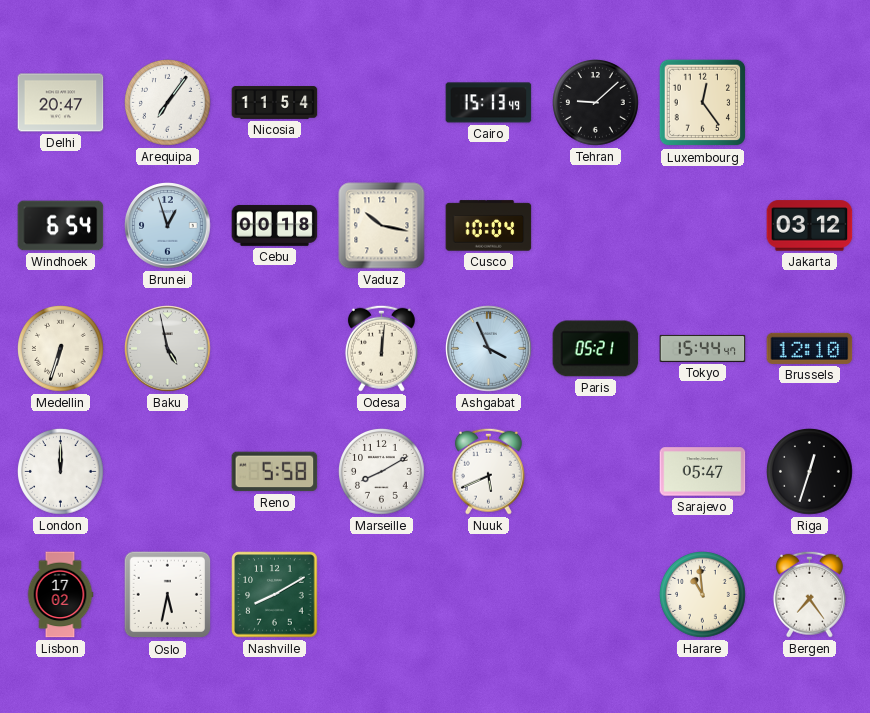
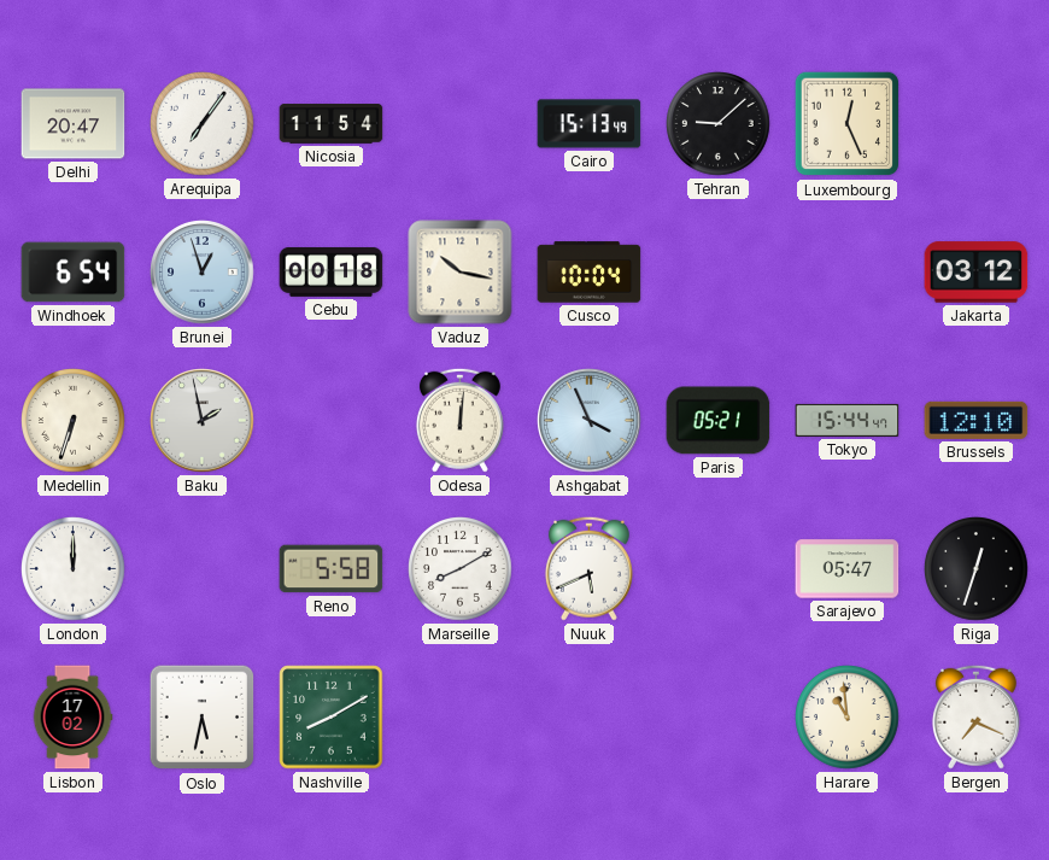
Luxembourg: 12:24 -> 12:26 (848, 124)
Baku: 4:58 -> 1:58 (203, 421)
Bergen: 7:24 -> 7:19 (975, 716)
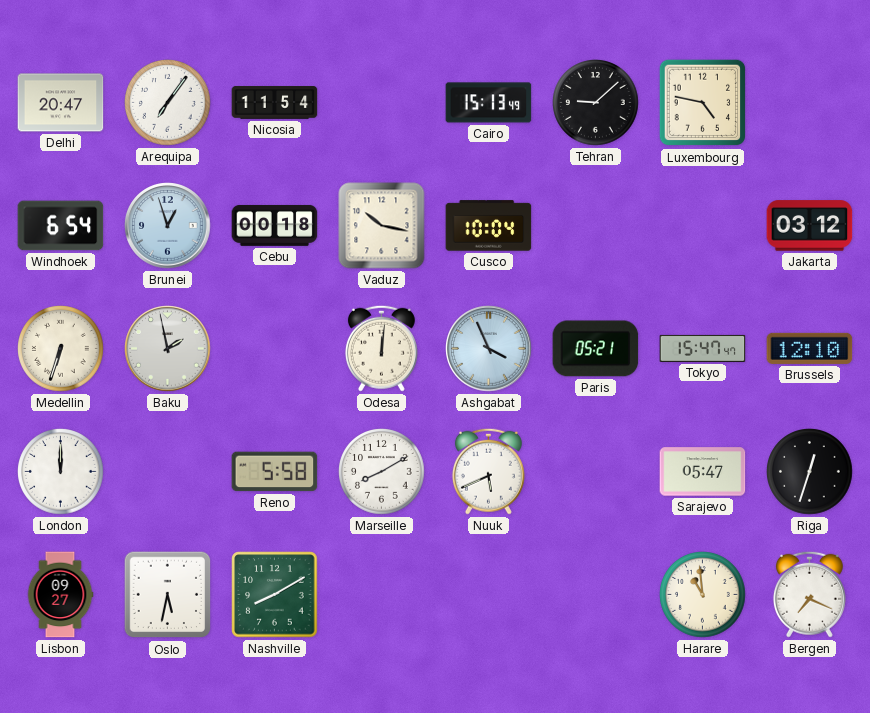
Luxembourg: 12:26 -> 4:47 (703, 103)
Tokyo: 15:44 -> 15:47 (703, 348)
Lisbon: 17:02 -> 09:27 (60, 595)
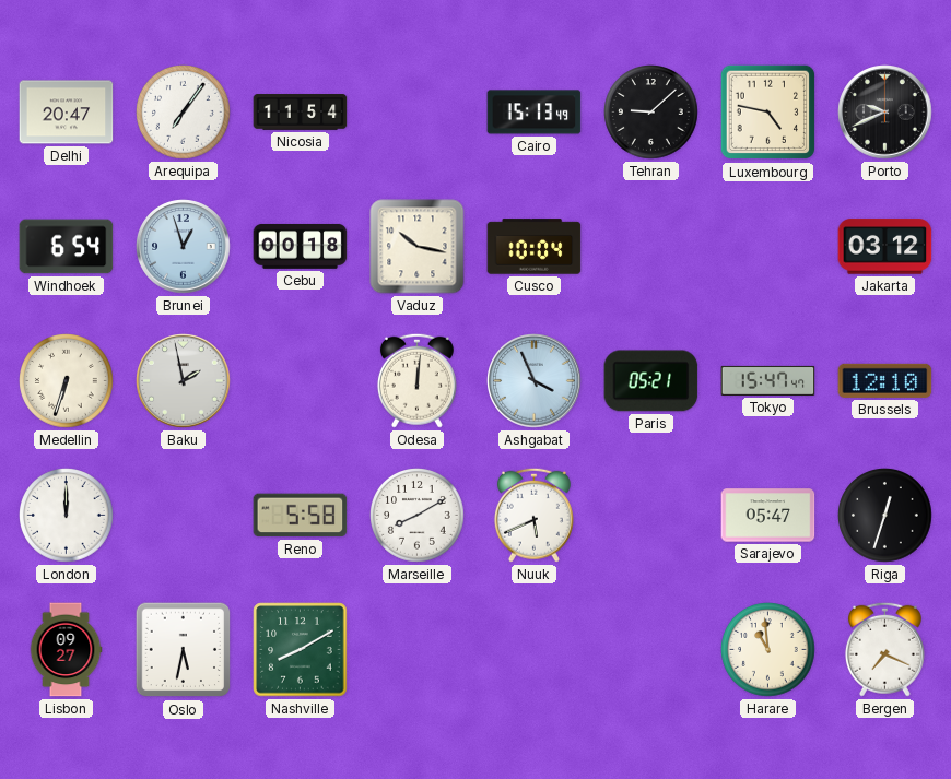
Porto: none -> 9:41 (885, 113)
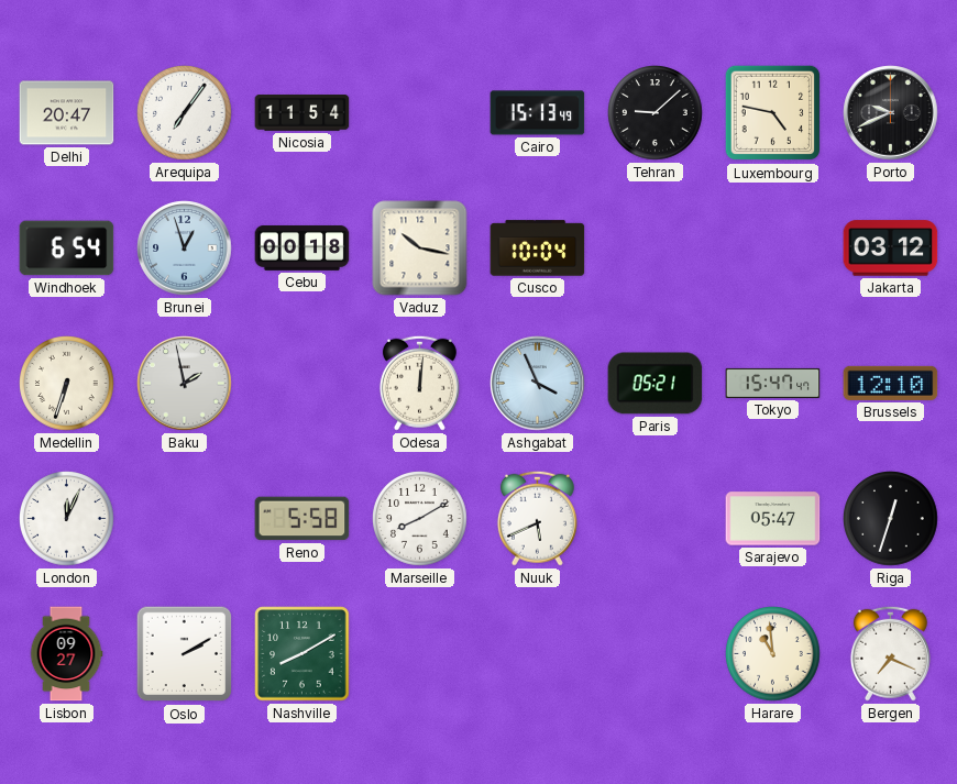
London: 12:00 -> 12:04 (67, 519)
Oslo: 5:32 -> 2:10 (185, 654)
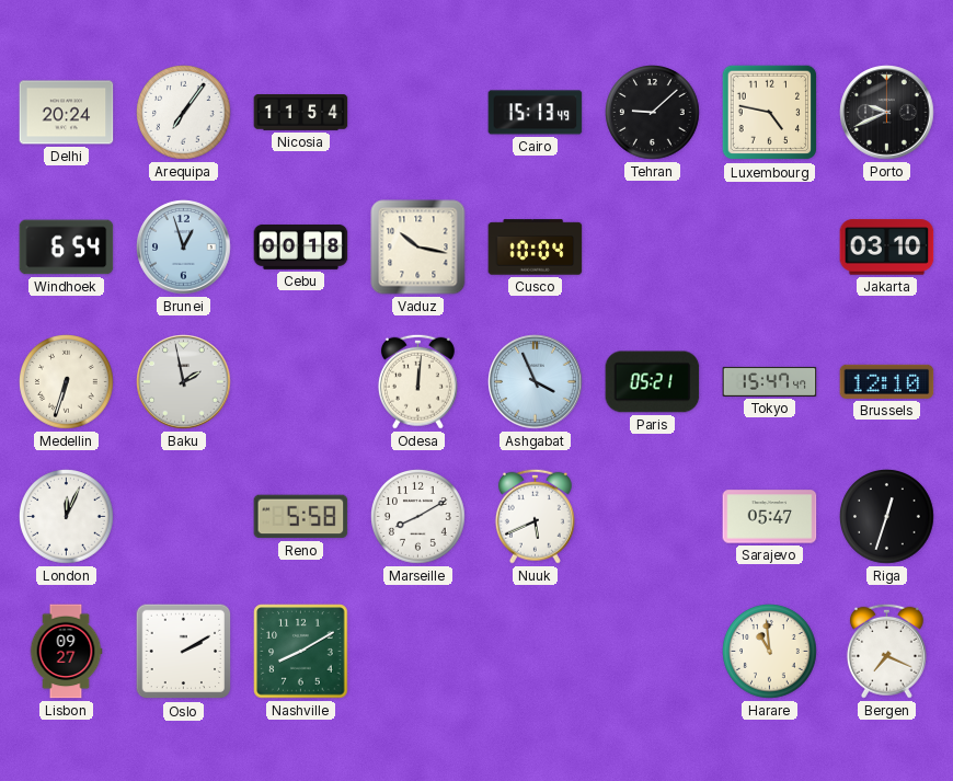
Delhi: 20:47 -> 20:24 (67, 113)
Jakarta: 03:12 -> 03:10 (887, 248)
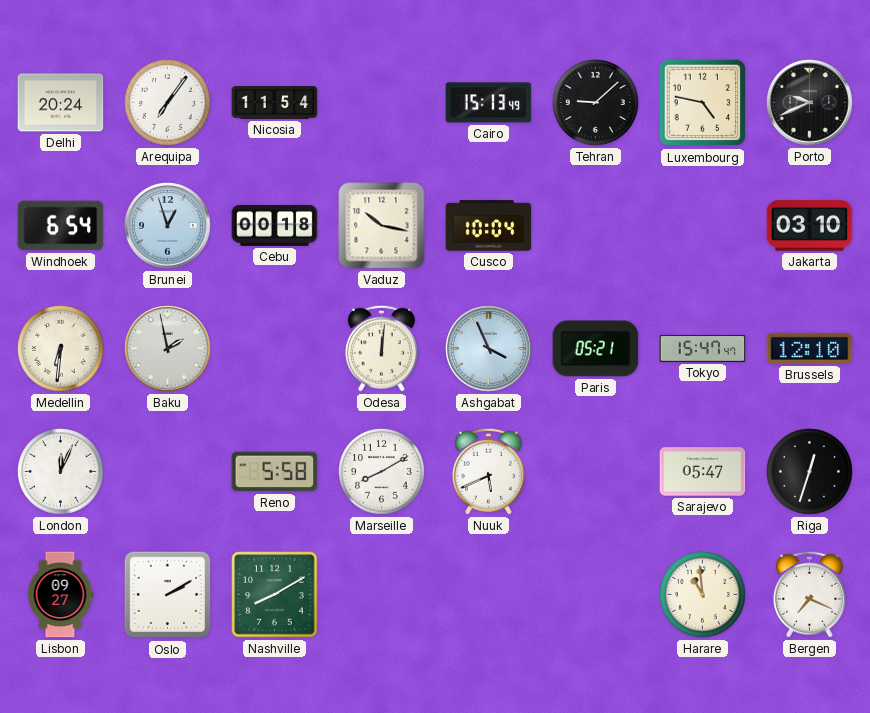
Medellin: 6:33 -> 6:31 (61, 349)
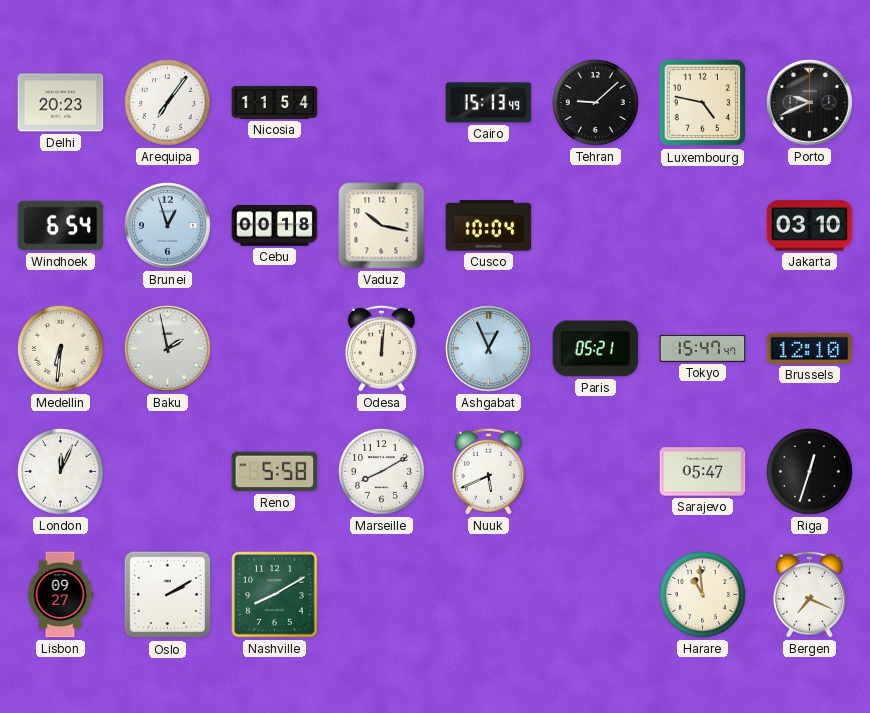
Delhi: 20:24 -> 20:23 (61, 103)
Ashgabat: 3:56 -> 12:56 (489, 349)
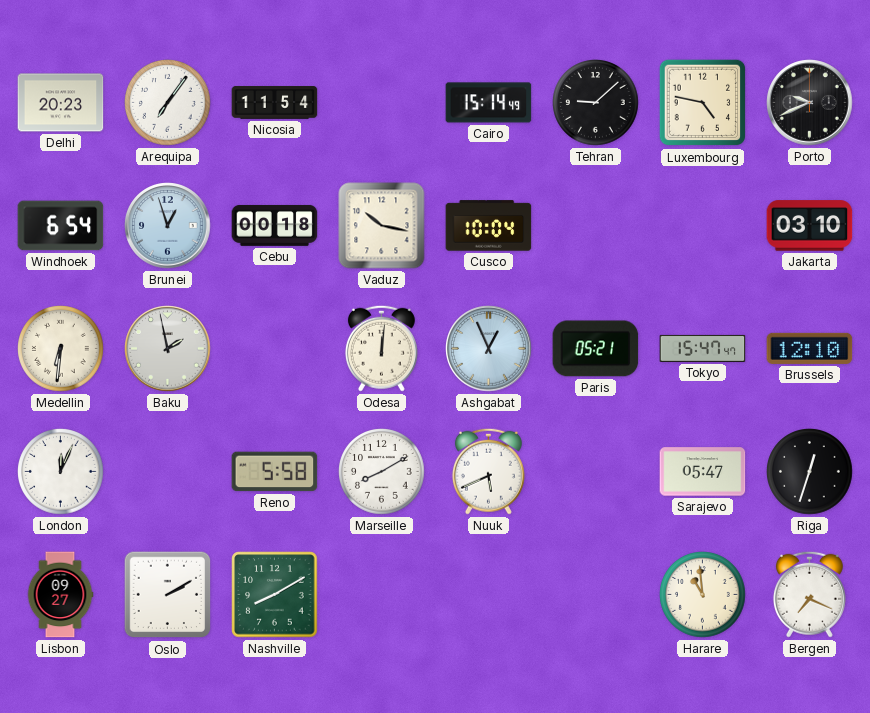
Cairo: 15:13 -> 15:14 (489, 103)
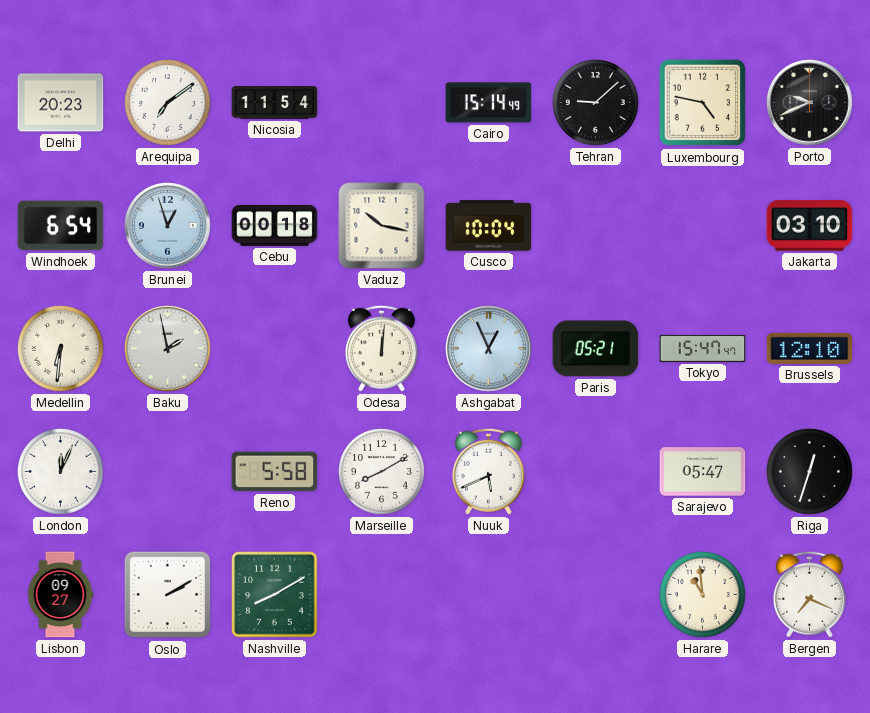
Arequipa: 7:06 -> 7:09 (168, 103)
